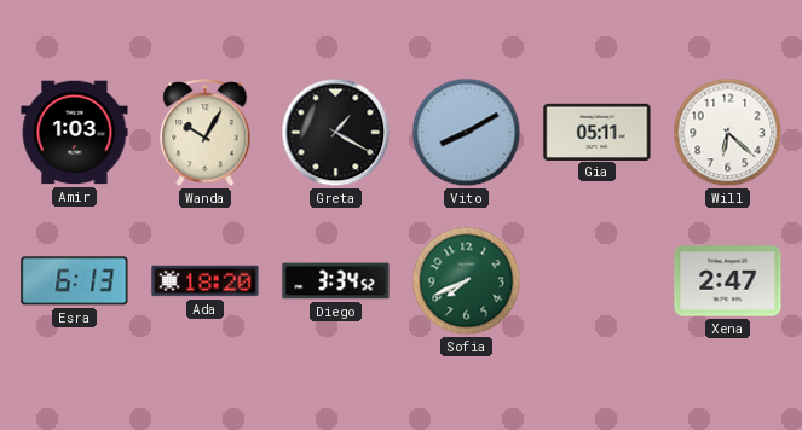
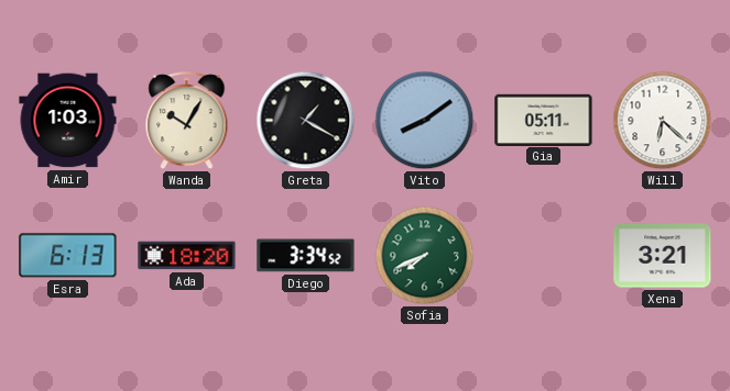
Vito: 8:10 -> 8:09 (425, 121)
Xena: 2:47 -> 3:21 (663, 256)
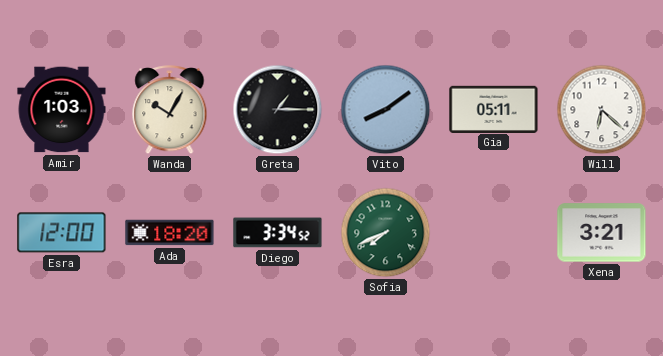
Greta: 1:20 -> 1:15 (278, 110)
Esra: 6:13 -> 12:00 (62, 233)
